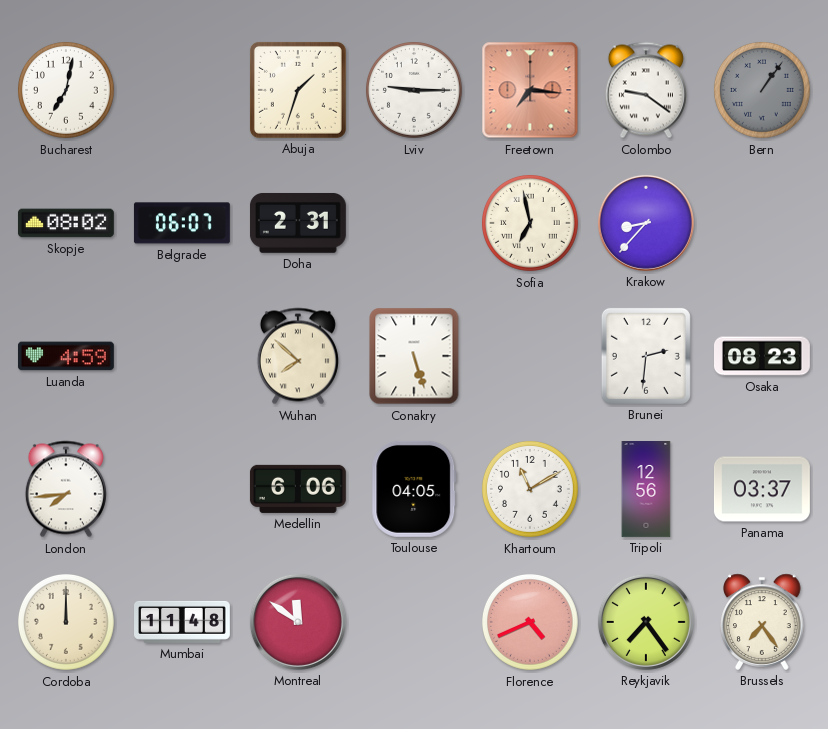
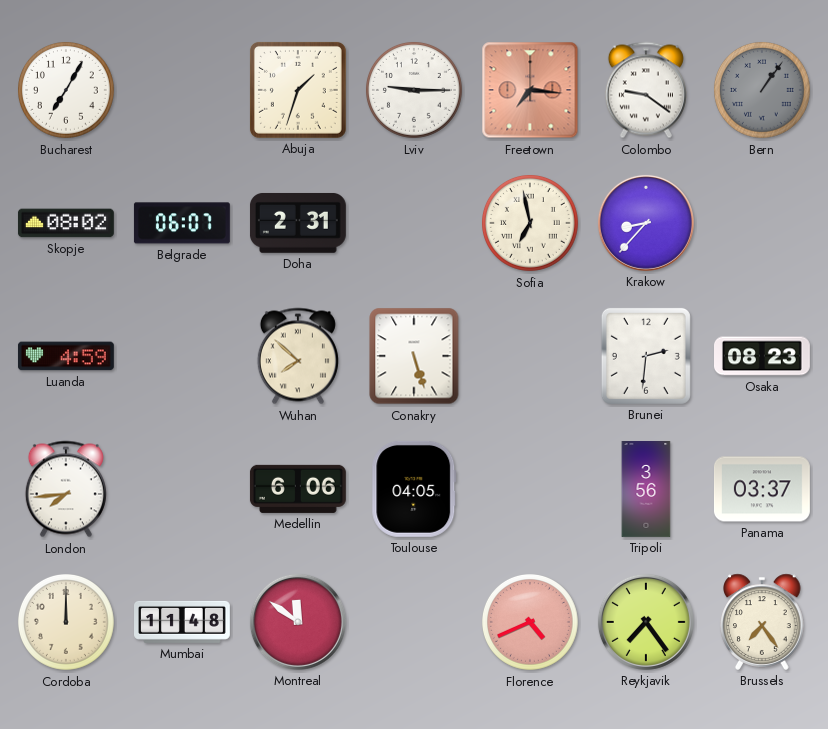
Bucharest: 7:02 -> 7:05 (67, 91)
Khartoum: 11:10 -> none (531, 490)
Tripoli: 12:56 -> 3:56 (646, 490)
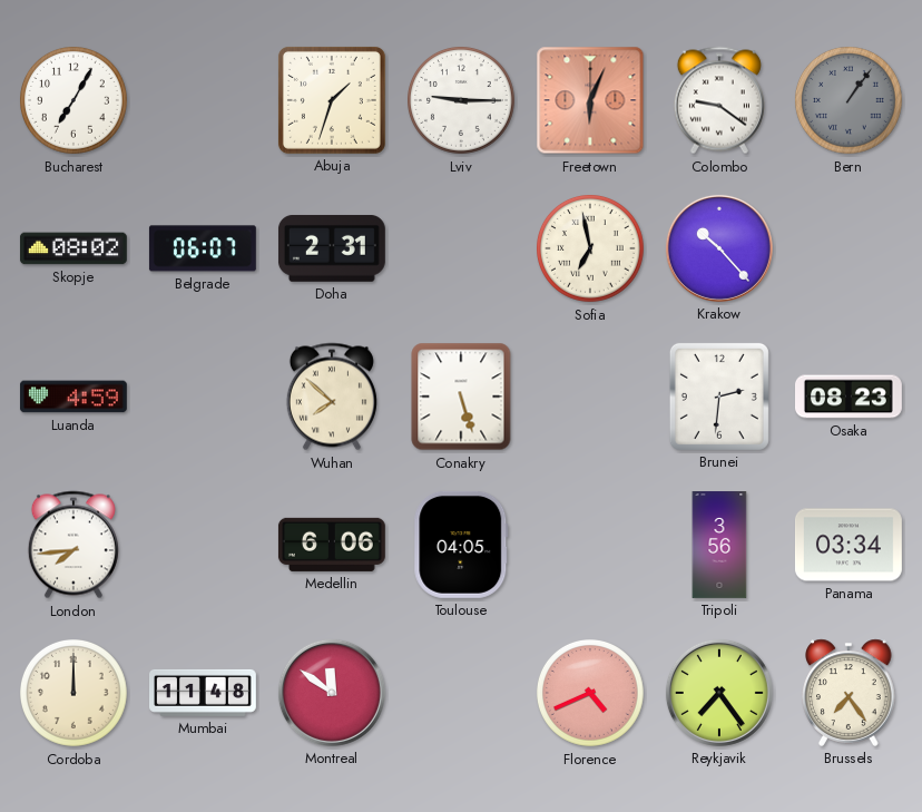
Freetown: 7:16 -> 6:04 (590, 100)
Krakow: 8:37 -> 10:23 (719, 248)
Panama: 03:37 -> 03:34 (849, 545)
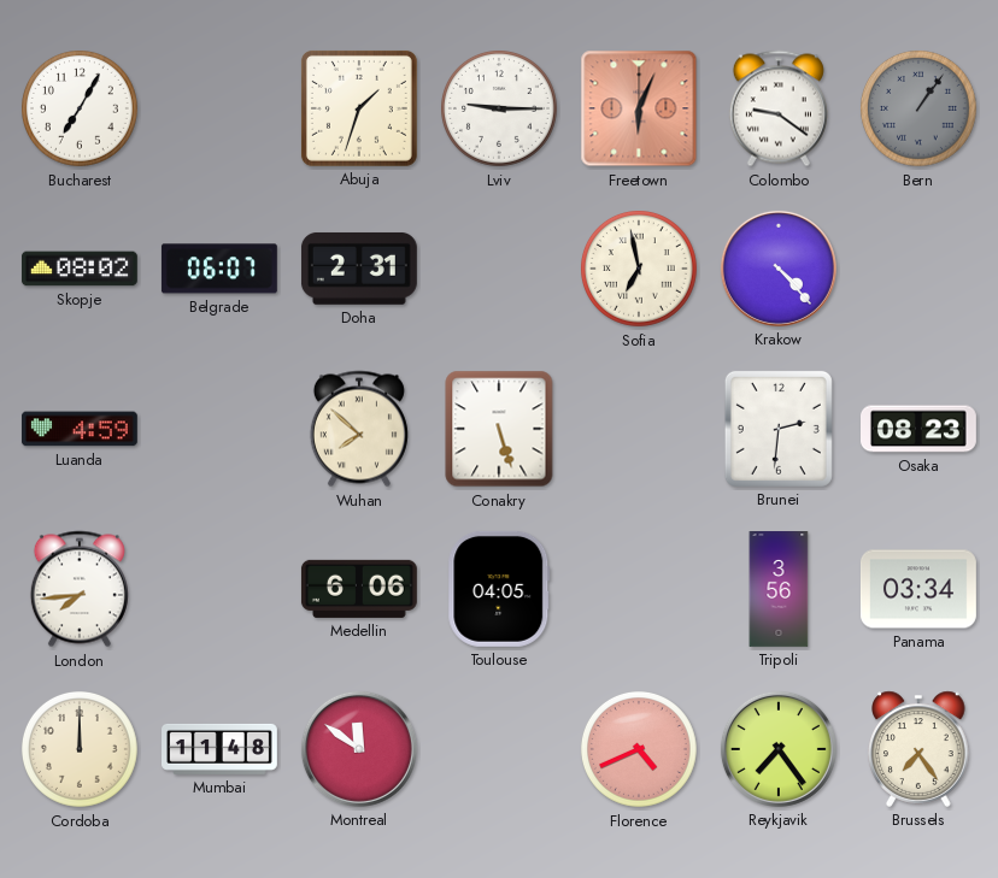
Krakow: 10:23 -> 4:23 (779, 269)
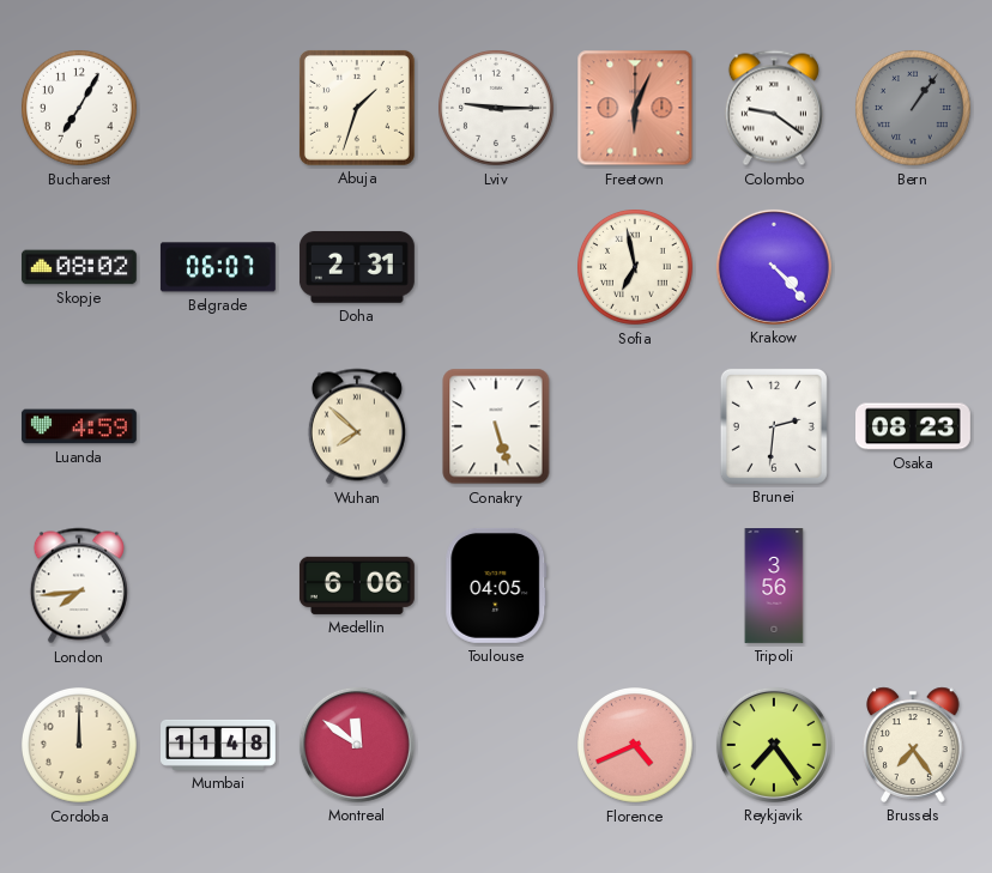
Panama: 03:34 -> none (918, 589)
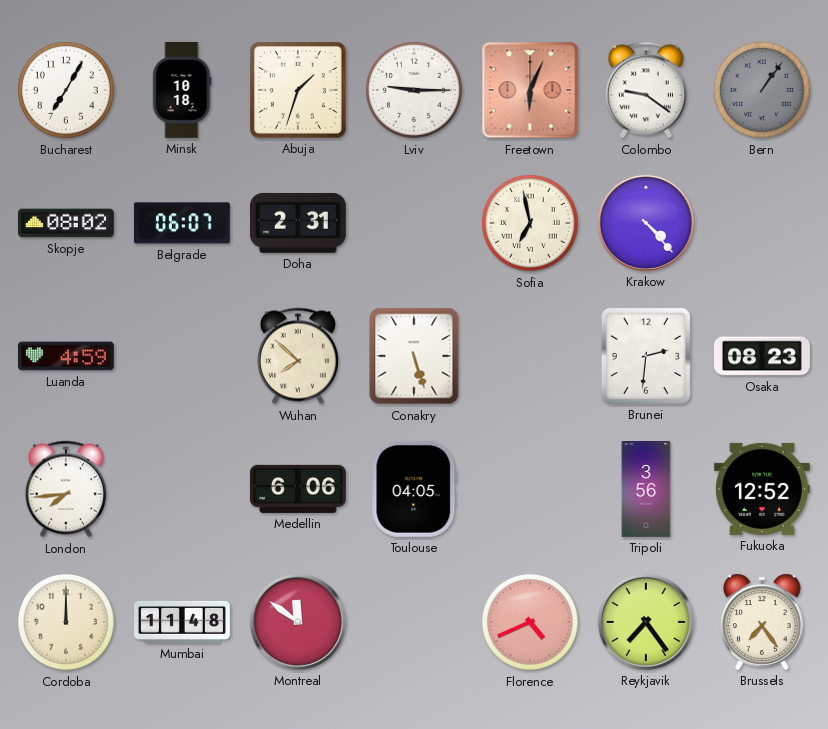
Minsk: none -> 10:18 (182, 90)
Fukuoka: none -> 12:52 (762, 489)
